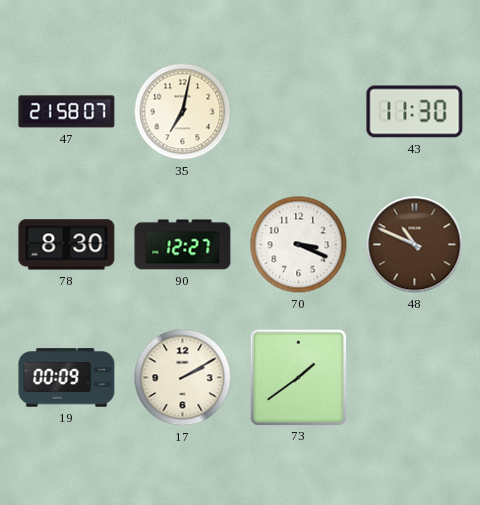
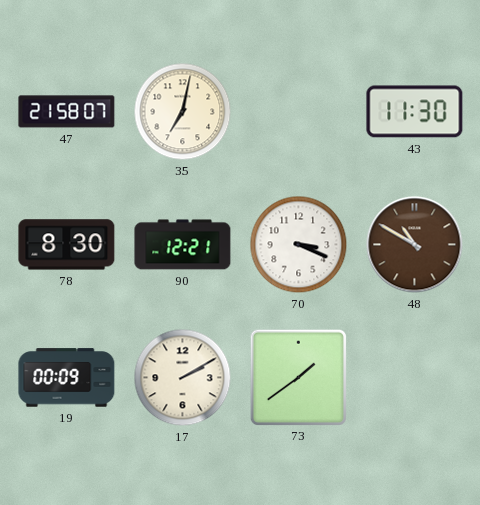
90: 12:27 -> 12:21 (183, 245)
48: 10:49 -> 10:50 (415, 245)
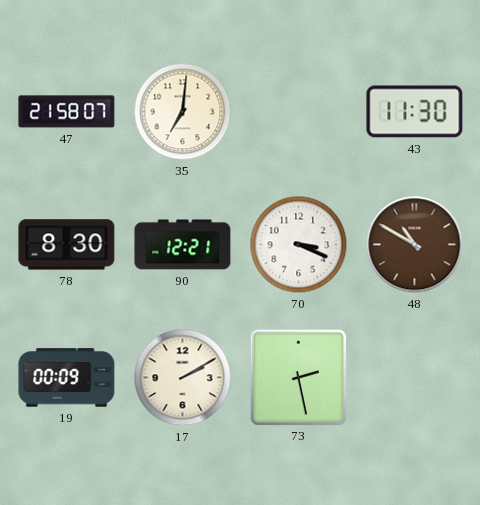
35: 7:02 -> 7:01 (183, 112)
73: 1:39 -> 2:28 (298, 377)
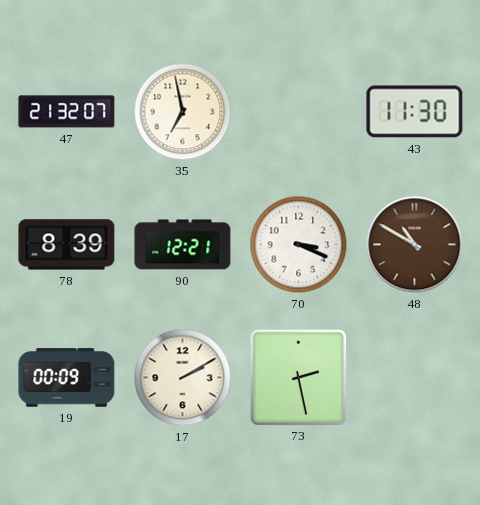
47: 21:58 -> 21:32 (67, 112)
35: 7:01 -> 6:58 (183, 112)
78: 8:30 -> 8:39 (67, 245)
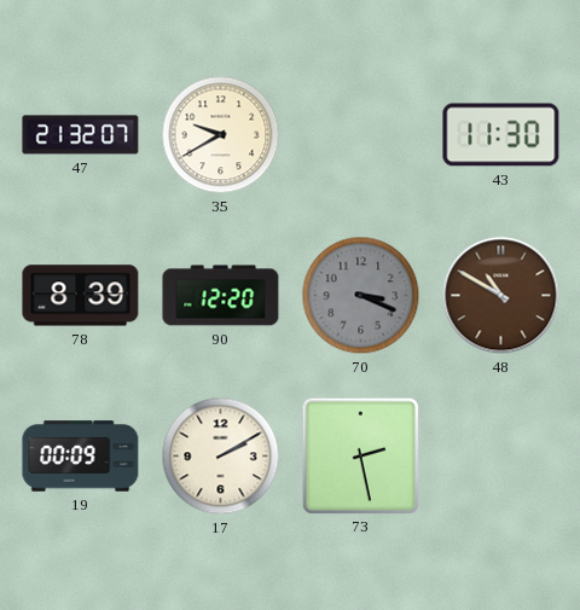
35: 6:58 -> 9:40 (221, 135)
90: 12:21 -> 12:20 (221, 296)
70 dial: white -> grey (361, 296)
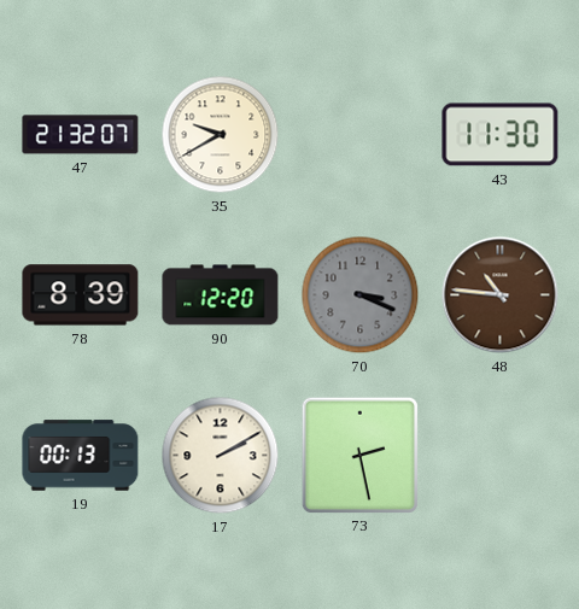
48: 10:50 -> 10:46 (501, 295)
19: 00:09 -> 00:13 (81, 456)
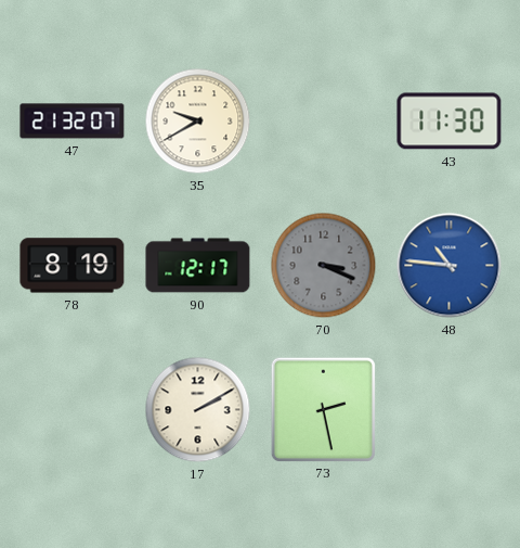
78: 8:39 -> 8:19 (73, 266)
90: 12:20 -> 12:17 (198, 266)
48 dial: brown -> blue (450, 266)
19: 00:13 -> none (81, 456)
